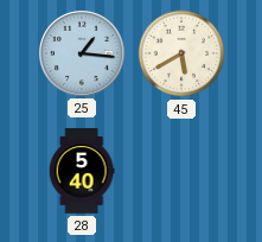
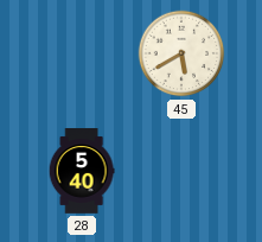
25: 1:16 -> none (82, 53)
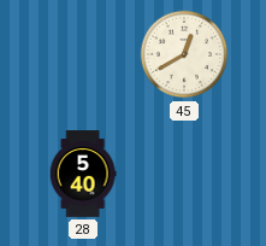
45: 5:40 -> 12:40 (184, 54)
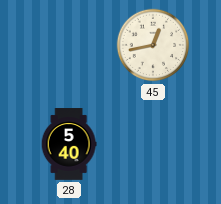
45: 12:40 -> 12:43 (153, 45)
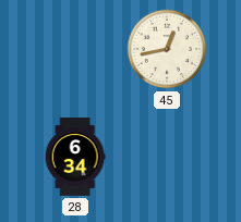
28: 5:40 -> 6:34 (75, 157)
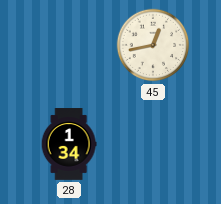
28: 6:34 -> 1:34 (69, 144)
